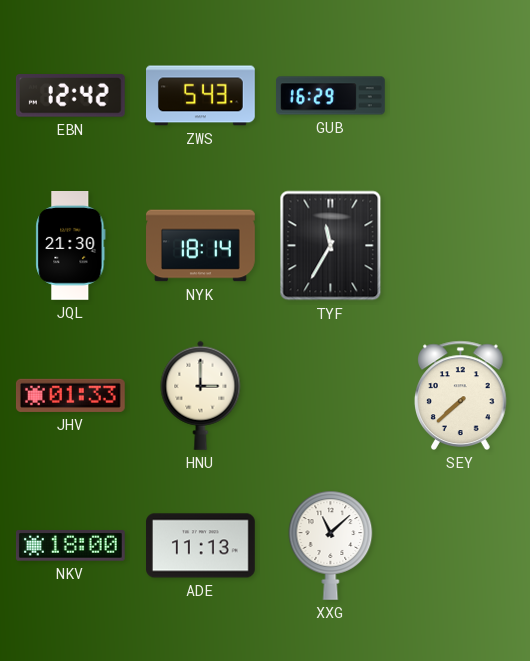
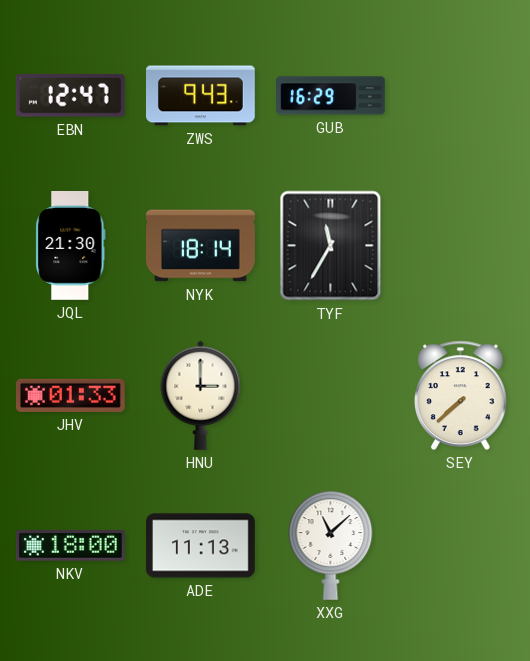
EBN: 12:42 -> 12:47 (70, 96)
ZWS: 5:43 -> 9:43 (201, 96)
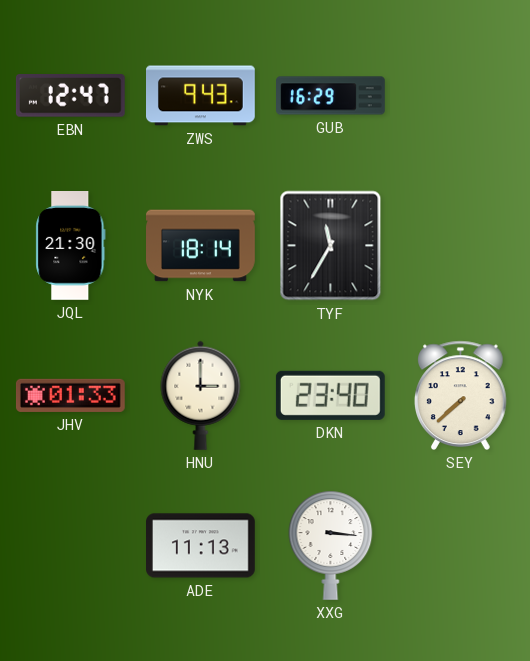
DKN: none -> 23:40 (330, 395)
NKV: 18:00 -> none (70, 546)
XXG: 11:08 -> 3:16 (331, 545)
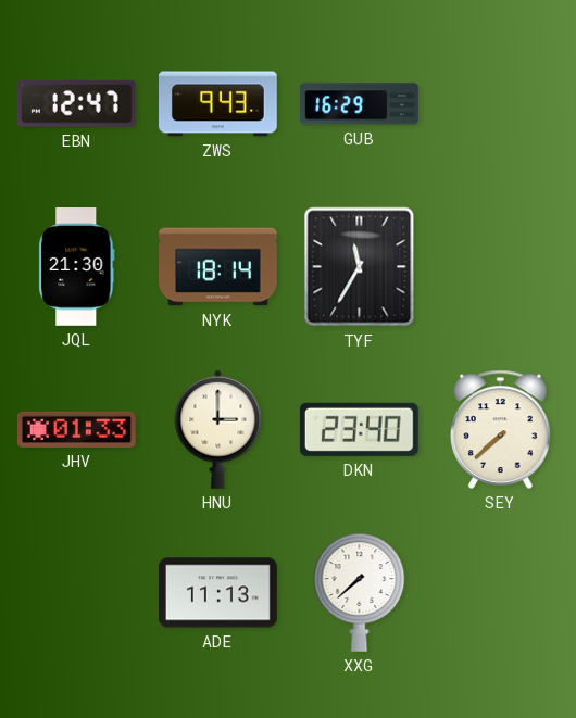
XXG: 3:16 -> 7:38 (360, 592)
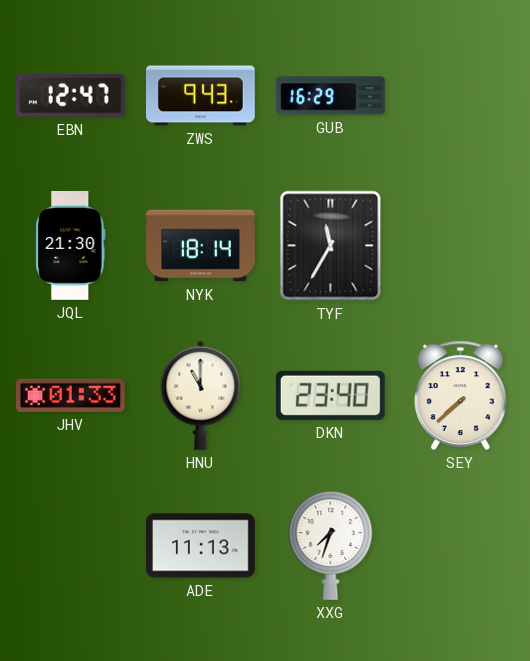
HNU: 3:00 -> 11:00 (201, 395)
XXG: 7:38 -> 7:33 (331, 545)
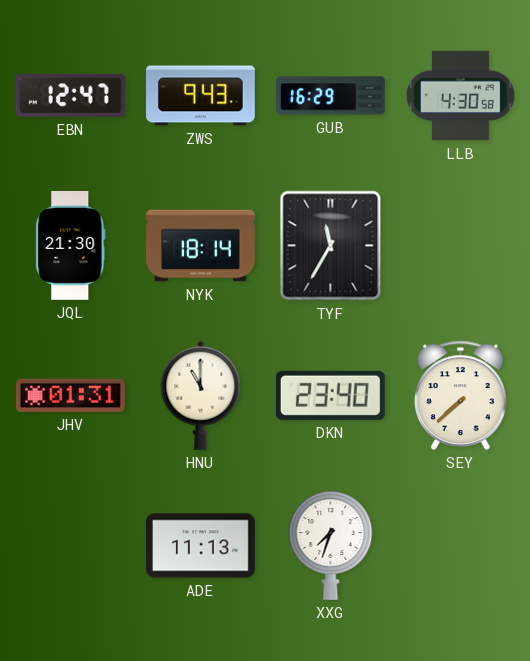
LLB: none -> 4:30 (461, 96)
JHV: 01:33 -> 01:31 (70, 395)
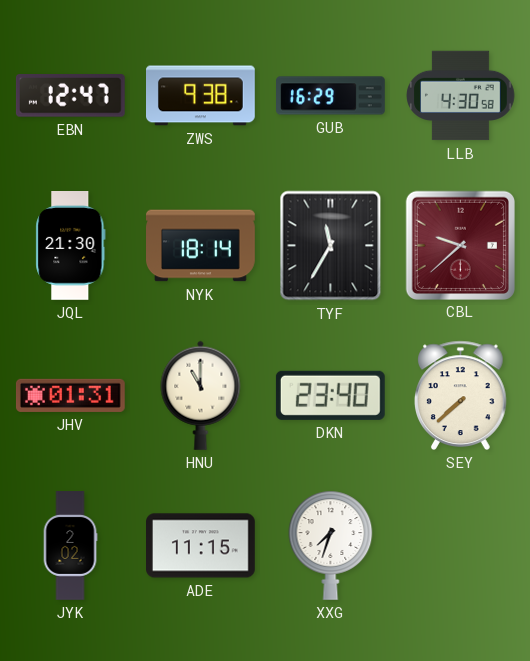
ZWS: 9:43 -> 9:38 (201, 96)
CBL: none -> 9:38 (460, 245)
JYK: none -> 2:02 (70, 546)
ADE: 11:13 -> 11:15 (201, 546)
